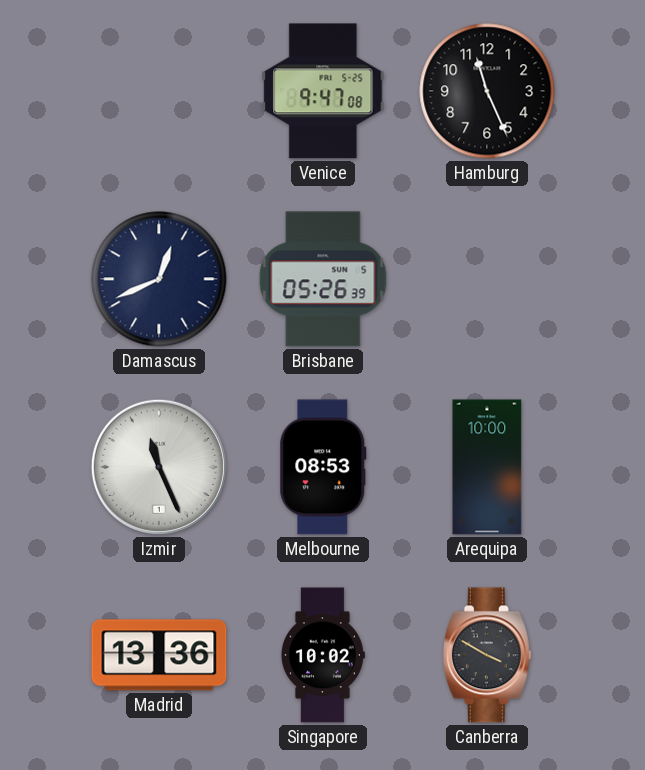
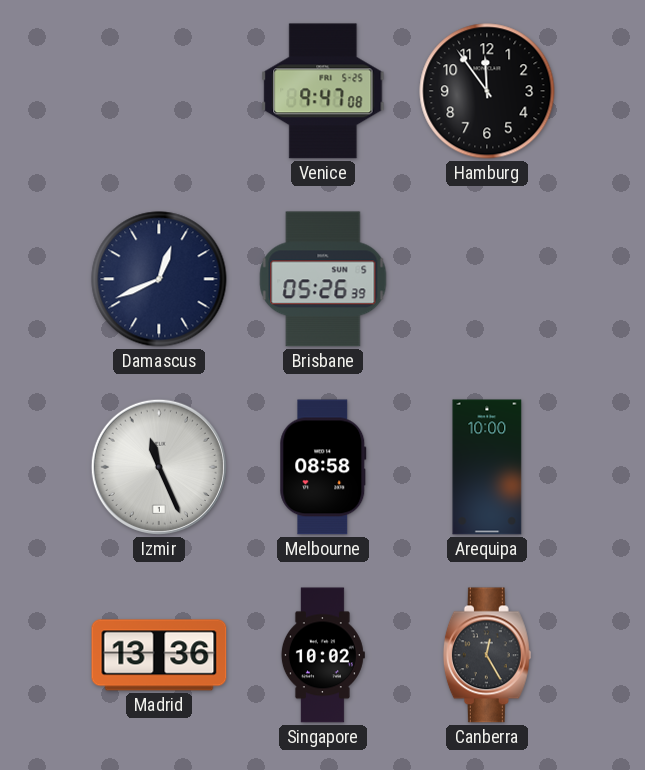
Hamburg: 11:26 -> 11:54 (487, 91)
Melbourne: 08:53 -> 08:58 (323, 467)
Canberra: 3:50 -> 12:25 (487, 655)
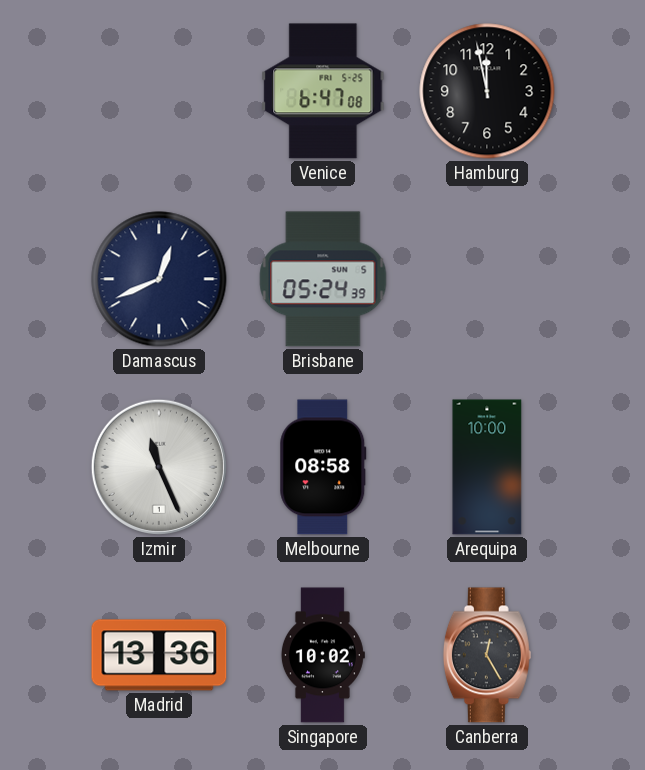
Venice: 9:47 -> 6:47 (323, 91)
Hamburg: 11:54 -> 11:58 (487, 91)
Brisbane: 05:26 -> 05:24 (323, 279)
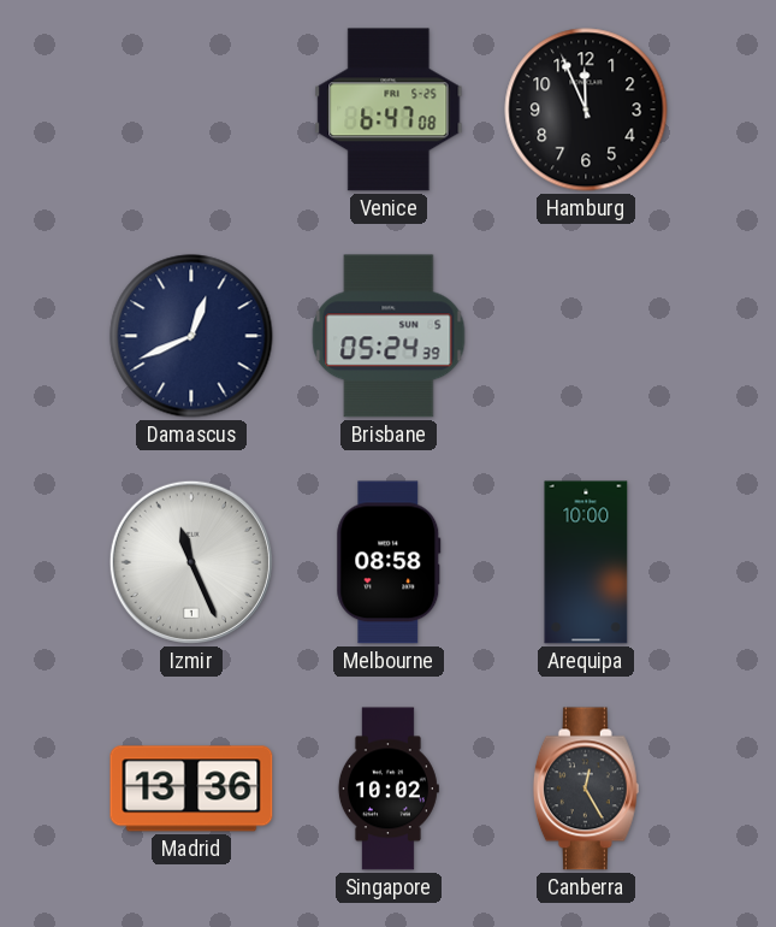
Hamburg: 11:58 -> 11:56 (586, 110)
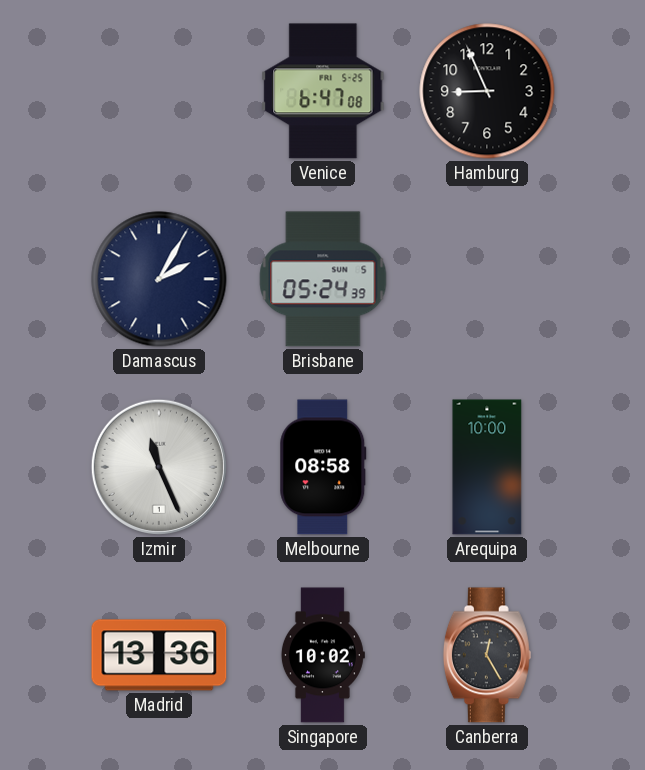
Hamburg: 11:56 -> 8:56 (487, 91)
Damascus: 12:41 -> 2:05 (159, 279)
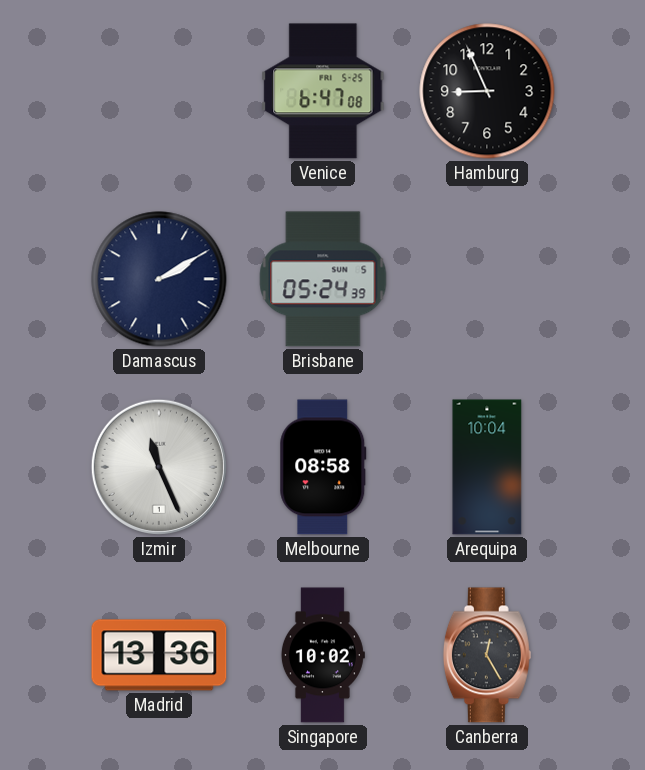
Damascus: 2:05 -> 2:10 (159, 279)
Arequipa: 10:00 -> 10:04 (487, 467)
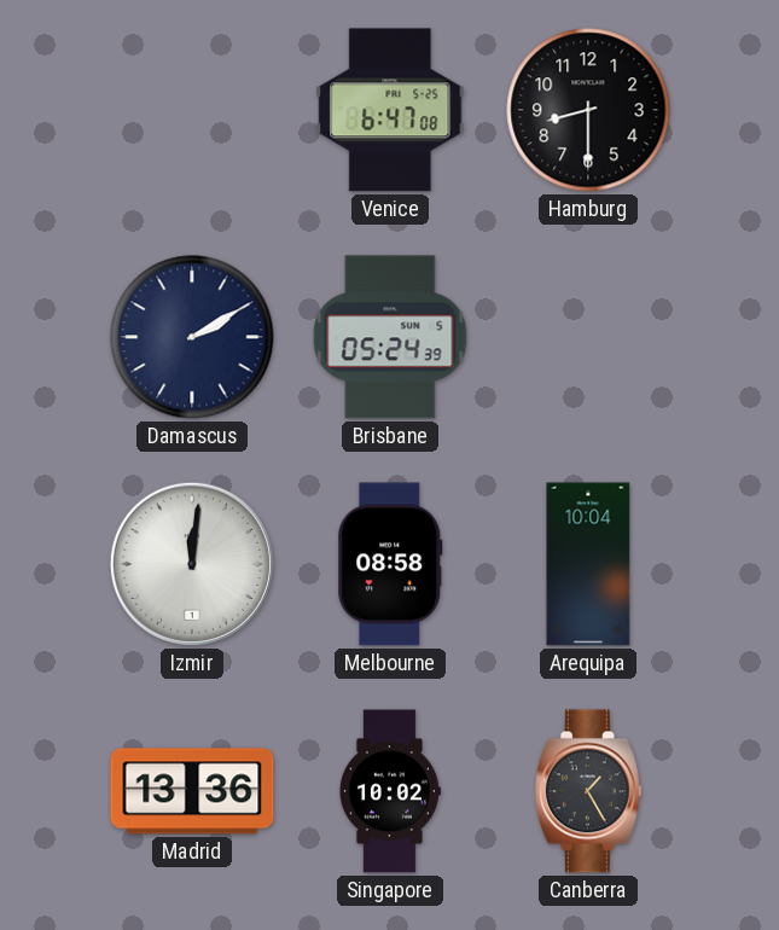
Hamburg: 8:56 -> 8:30 (588, 110)
Izmir: 11:26 -> 12:01 (192, 564)
Canberra: 12:25 -> 1:25 (588, 791)
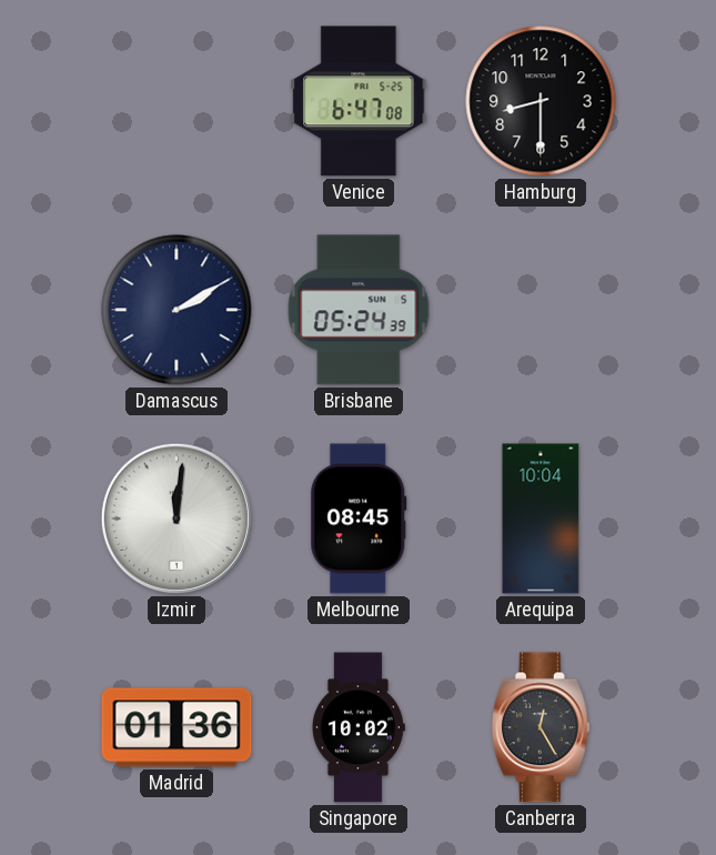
Melbourne: 08:58 -> 08:45 (359, 519)
Madrid: 13:36 -> 01:36 (177, 727)
Canberra: 1:25 -> 12:25 (541, 727)
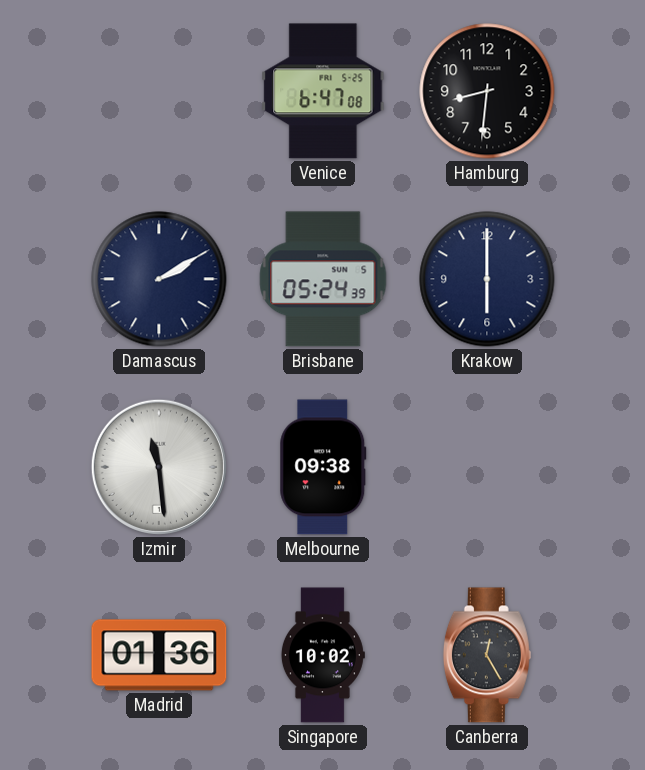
Hamburg: 8:30 -> 8:31 (487, 91)
Krakow: none -> 6:00 (487, 279)
Izmir: 12:01 -> 11:29 (159, 467)
Melbourne: 08:45 -> 09:38 (323, 467)
Arequipa: 10:04 -> none (541, 519)
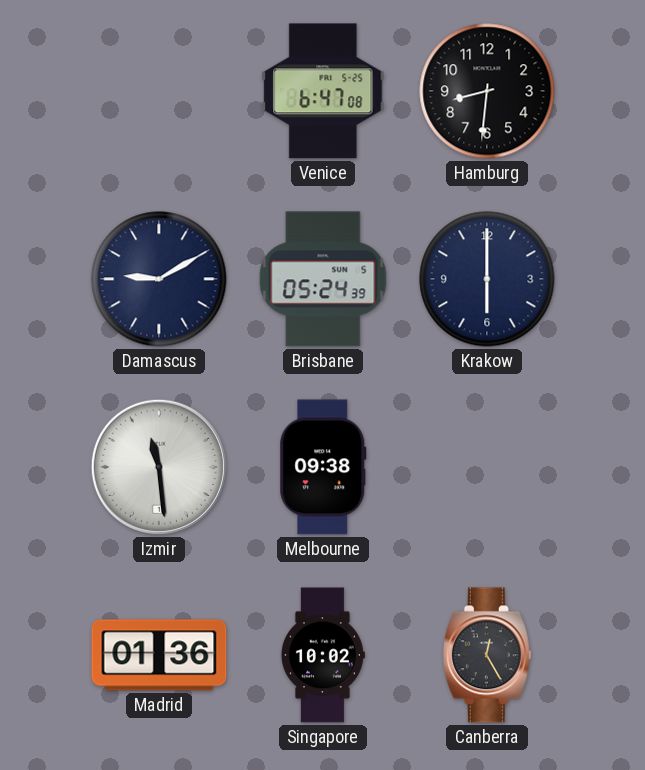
Damascus: 2:10 -> 9:10 (159, 279)
